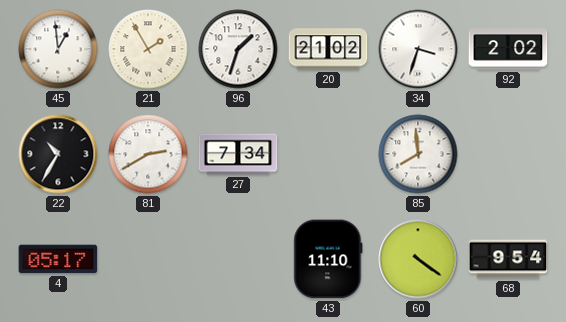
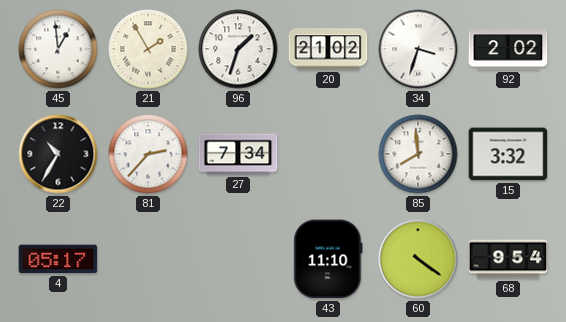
81: 2:40 -> 2:37 (148, 154)
15: none -> 3:32 (508, 154)
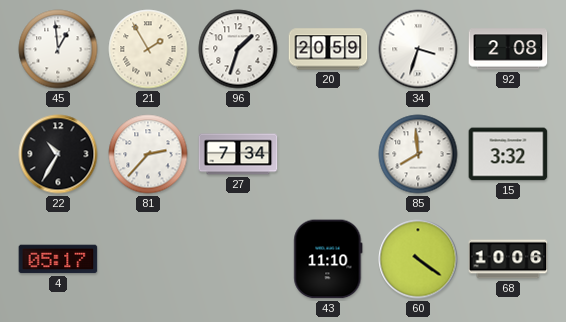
20: 21:02 -> 20:59 (328, 49)
92: 2:02 -> 2:08 (508, 49)
68: 9:54 -> 10:06 (508, 259)
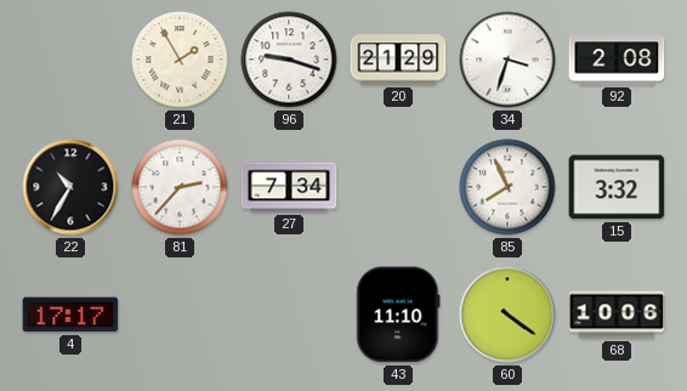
45: 12:59 -> none (58, 49)
96: 1:33 -> 9:18 (289, 59)
20: 20:59 -> 21:29 (398, 59)
85: 7:59 -> 7:56 (507, 187)
4: 05:17 -> 17:17 (70, 314)
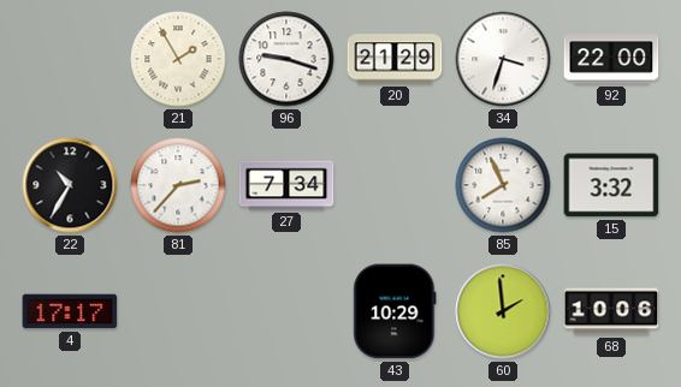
92: 2:08 -> 22:00 (611, 59)
43: 11:10 -> 10:29 (395, 311)
60: 4:21 -> 1:59 (503, 311)
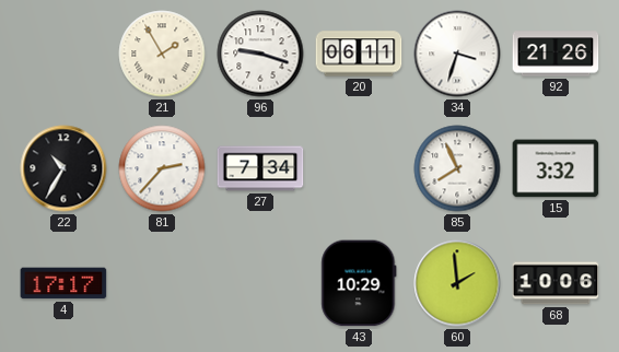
20: 21:29 -> 06:11 (359, 54)
92: 22:00 -> 21:26 (556, 54)
